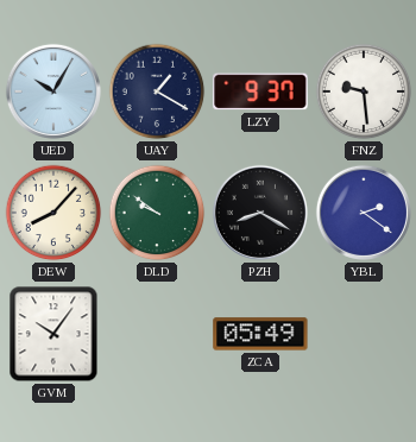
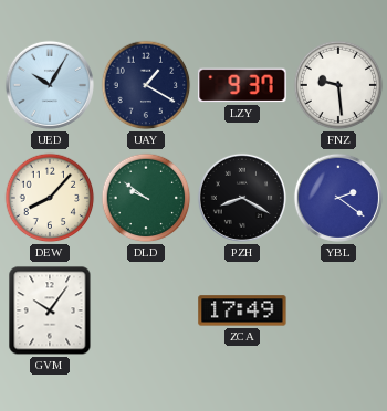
ZCA: 05:49 -> 17:49 (242, 310)
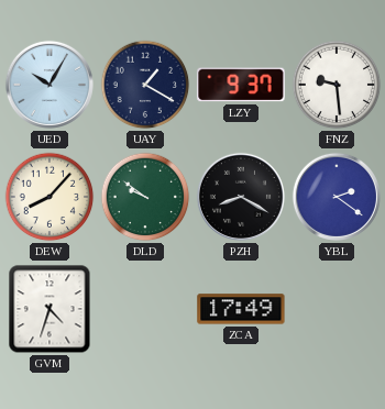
GVM: 10:06 -> 4:33 (50, 309)
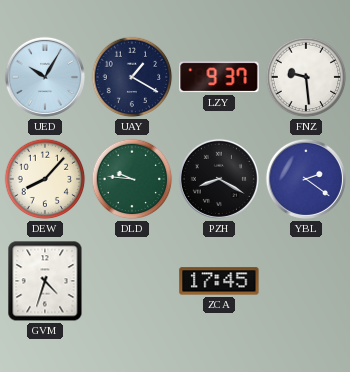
DLD: 9:51 -> 9:46 (132, 179)
ZCA: 17:49 -> 17:45 (219, 281)
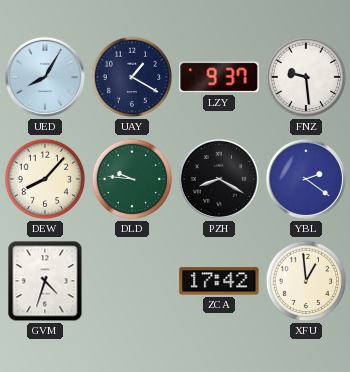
UED: 10:05 -> 8:05 (45, 77)
ZCA: 17:45 -> 17:42 (219, 281)
XFU: none -> 12:59 (306, 281)
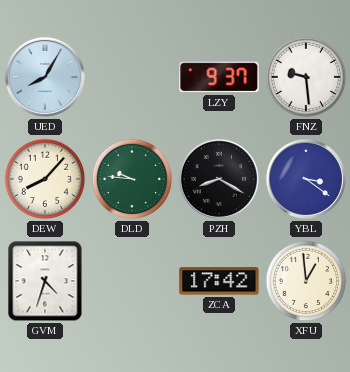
UAY: 1:20 -> none (132, 77)
YBL: 2:21 -> 3:21 (306, 179)
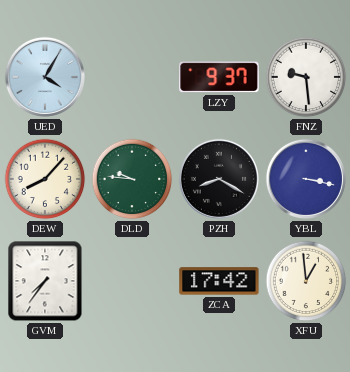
UED: 8:05 -> 4:05 (45, 77)
YBL: 3:21 -> 3:17 (306, 179)
GVM: 4:33 -> 7:36 (45, 281)
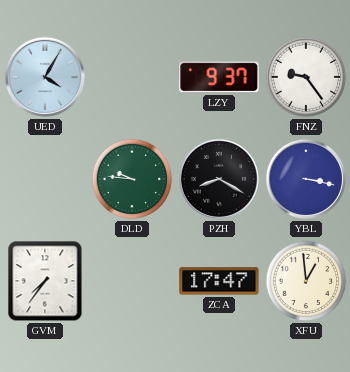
FNZ: 9:29 -> 9:24 (306, 77)
DEW: 8:07 -> none (45, 179)
ZCA: 17:42 -> 17:47 (219, 281)
